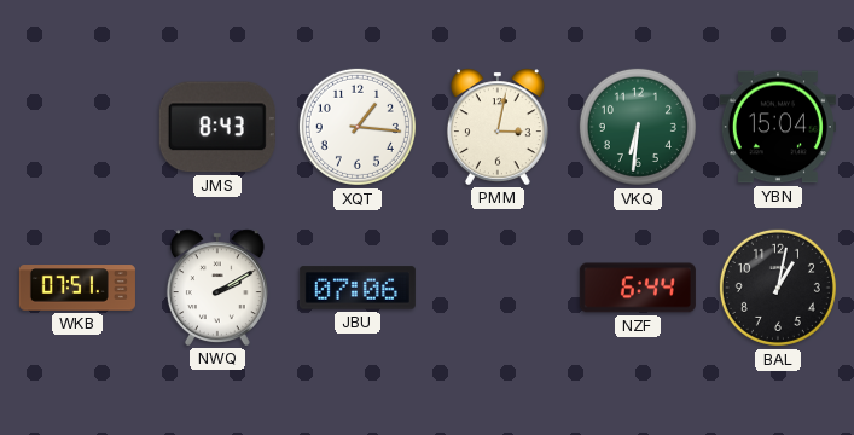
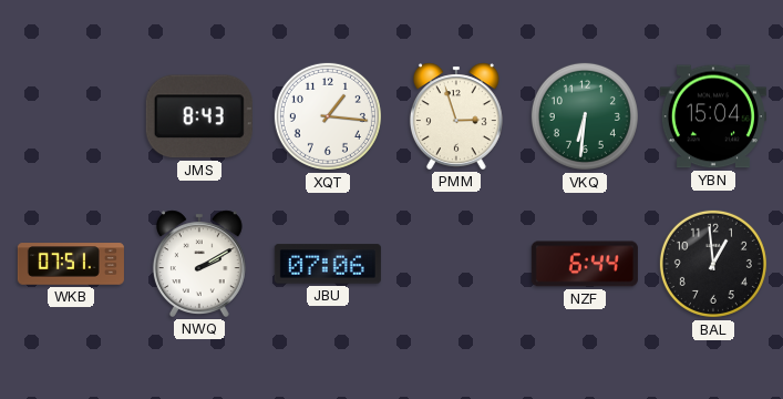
PMM: 3:02 -> 2:57 (456, 116)
BAL: 1:02 -> 12:59 (713, 264)
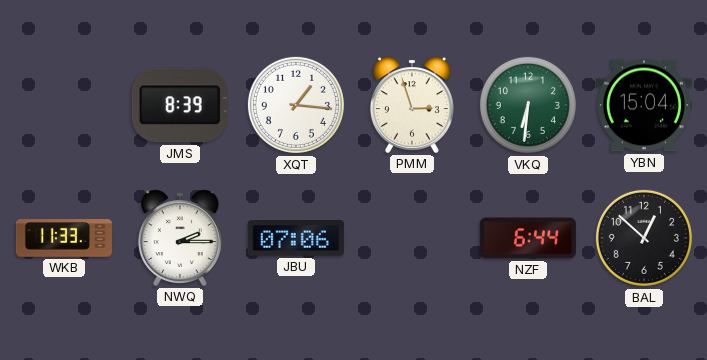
JMS: 8:43 -> 8:39 (180, 105)
WKB: 07:51 -> 11:33 (64, 238)
NWQ: 2:10 -> 2:15 (180, 238)
BAL: 12:59 -> 12:52 (644, 238)
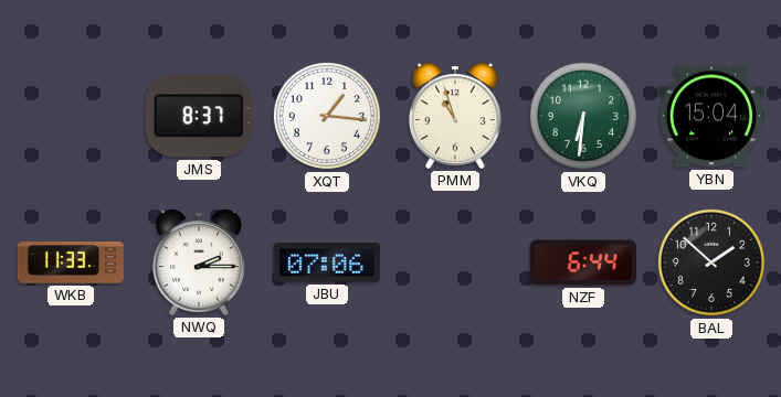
JMS: 8:39 -> 8:37 (199, 116)
PMM: 2:57 -> 10:57 (455, 116)
BAL: 12:52 -> 1:52 (711, 262)
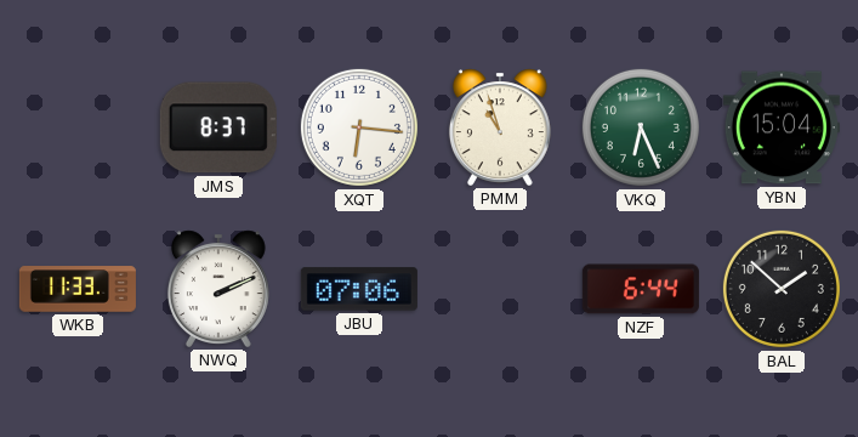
XQT: 1:16 -> 6:16 (359, 127)
VKQ: 6:31 -> 6:26 (641, 127)
NWQ: 2:15 -> 2:11 (218, 289)
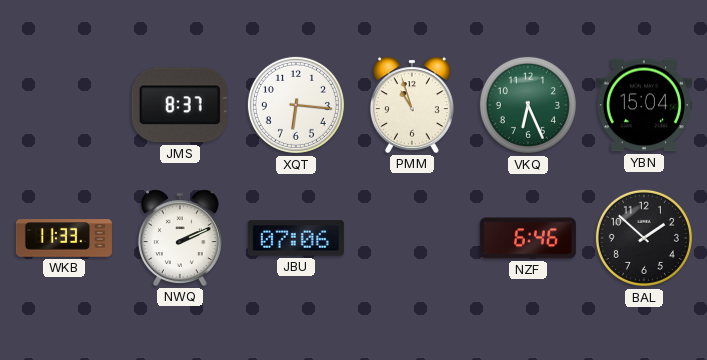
NZF: 6:44 -> 6:46 (528, 238)
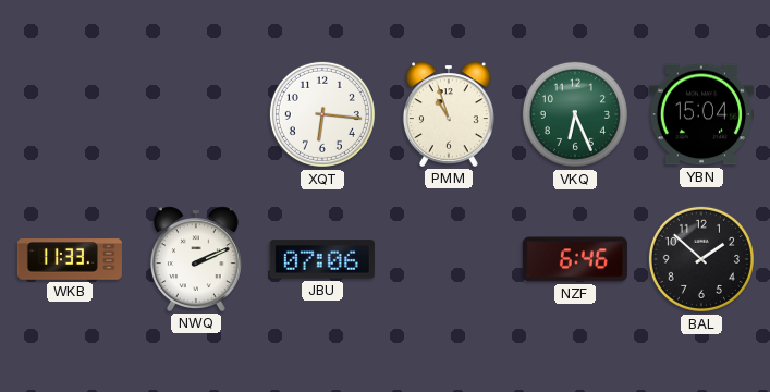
JMS: 8:37 -> none (180, 105)
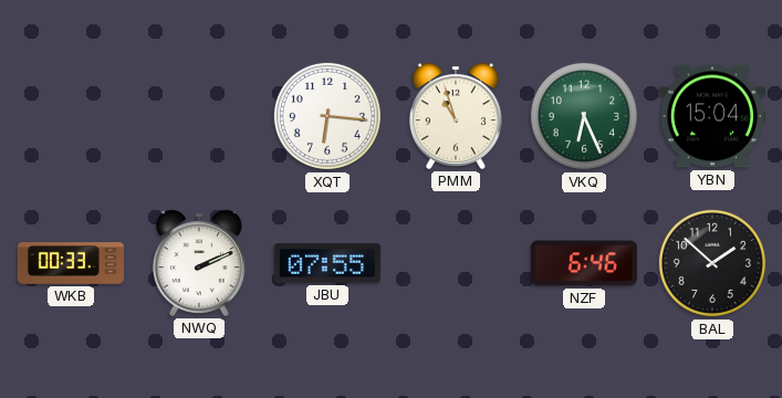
WKB: 11:33 -> 00:33 (71, 263)
JBU: 07:06 -> 07:55 (327, 263)
